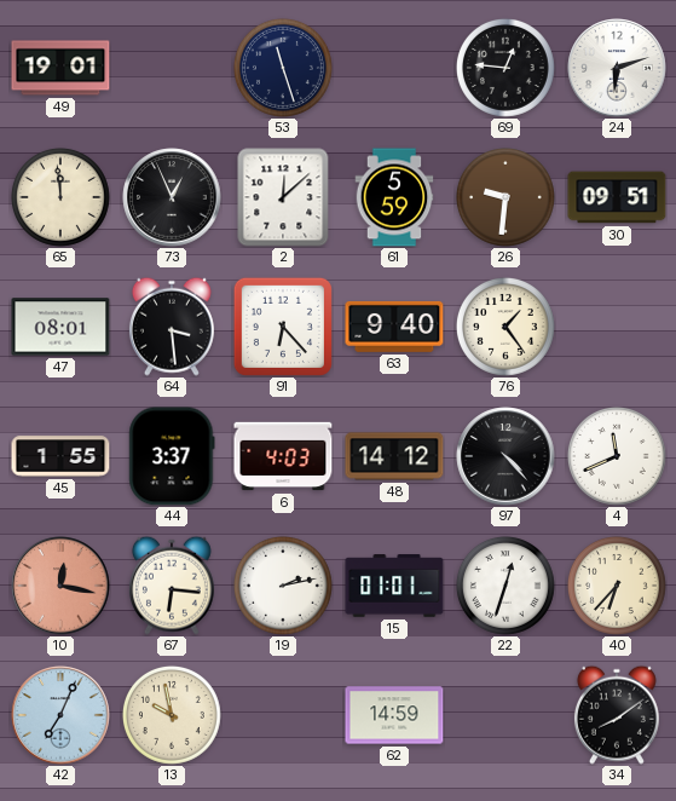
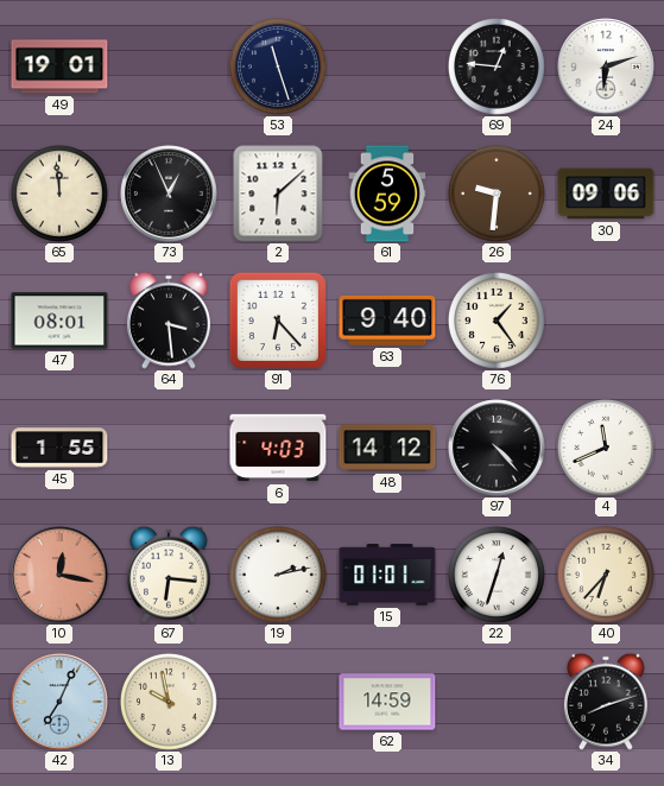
2: 12:08 -> 6:08 (278, 194)
30: 09:51 -> 09:06 (606, 194)
44: 3:37 -> none (172, 456)
34: 8:09 -> 8:12 (606, 702)
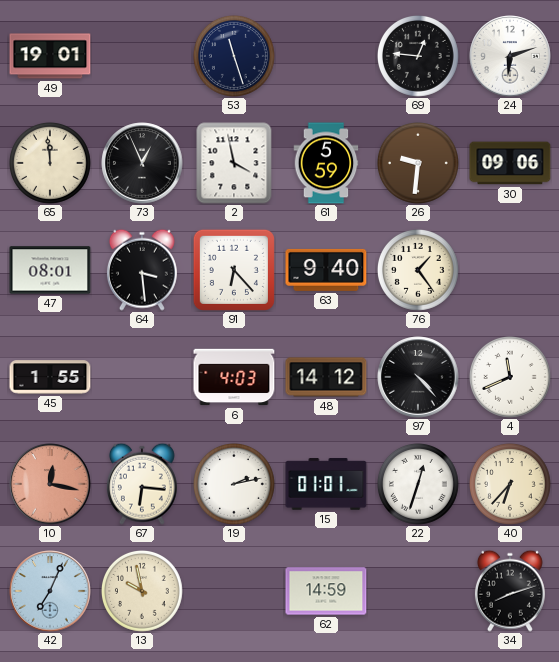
2: 6:08 -> 3:58 (234, 163)
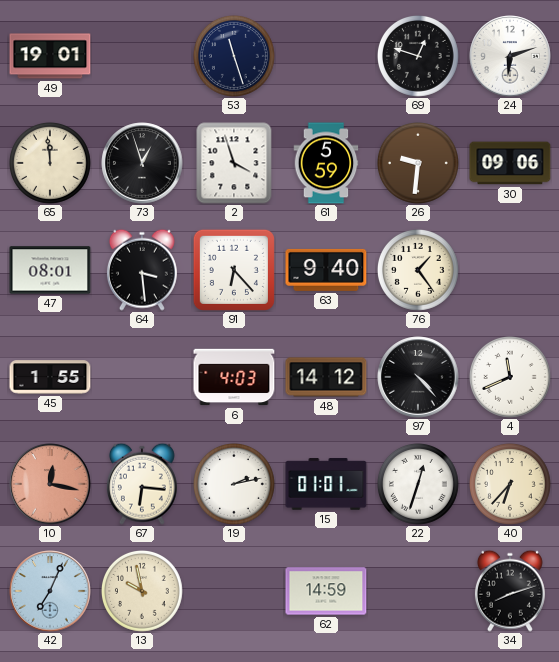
69: 12:46 -> 12:48 (418, 56)
73: 12:56 -> 12:57 (142, 163)
2: 3:58 -> 3:57 (234, 163)
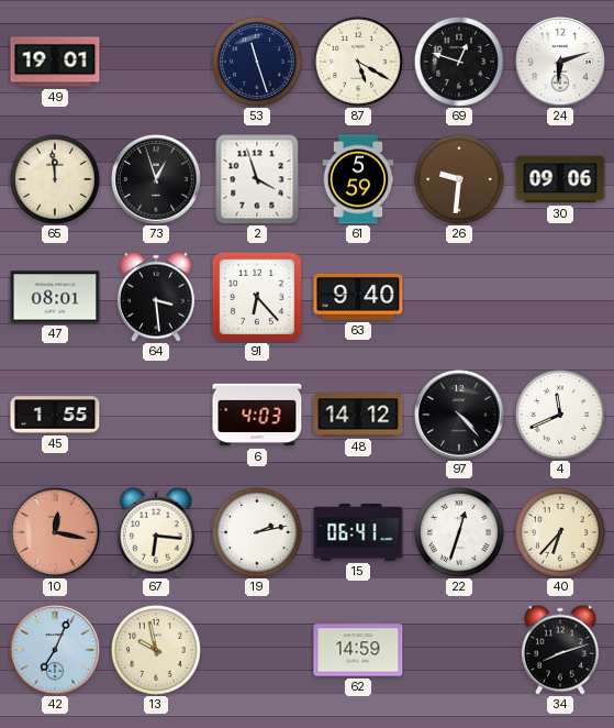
87: none -> 5:20 (358, 62)
76: 1:24 -> none (418, 270)
15: 01:01 -> 06:41 (358, 532)
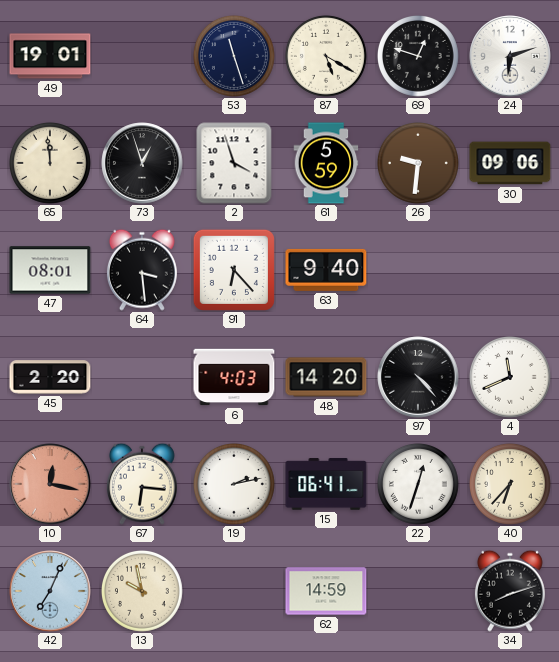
45: 1:55 -> 2:20 (50, 377)
48: 14:12 -> 14:20 (326, 377)
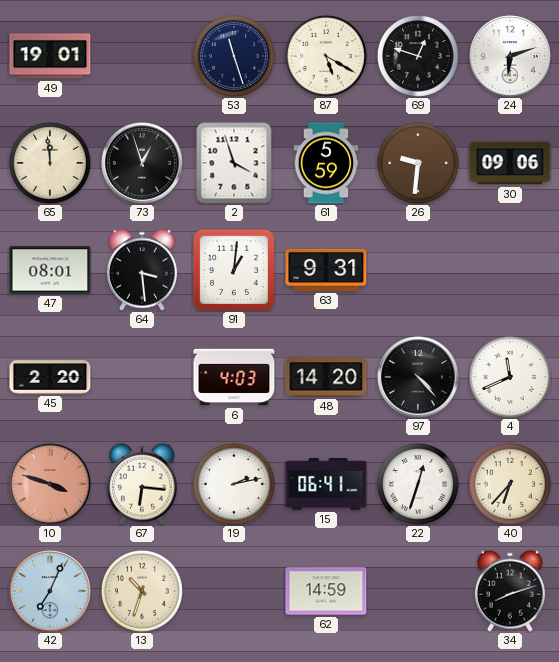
91: 6:23 -> 1:01 (234, 270)
63: 9:40 -> 9:31 (326, 270)
10: 12:17 -> 3:48 (50, 484)
13: 9:58 -> 10:33 (142, 591)
